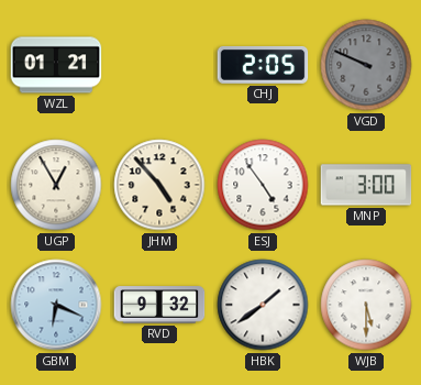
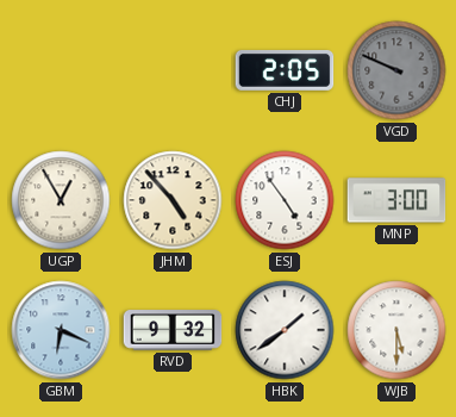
WZL: 01:21 -> none (56, 65)
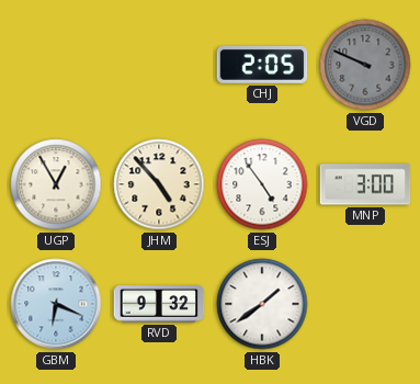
WJB: 5:30 -> none (396, 330)
